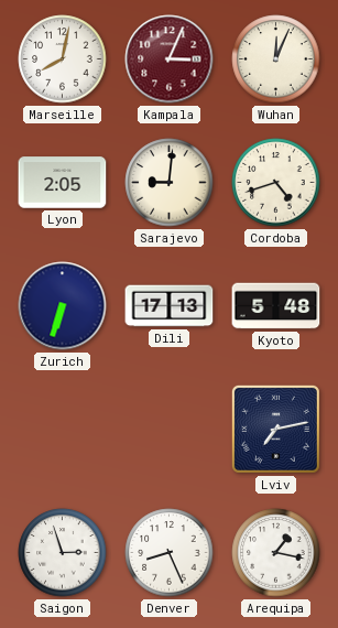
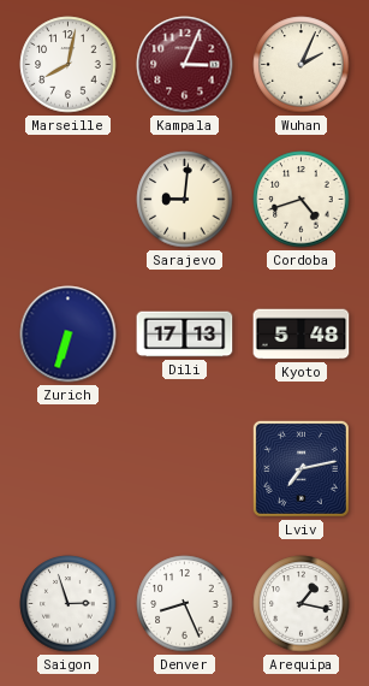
Wuhan: 12:04 -> 2:04 (302, 65)
Lyon: 2:05 -> none (63, 183)
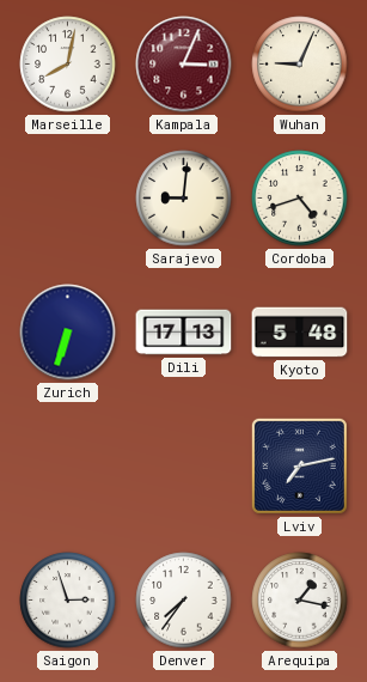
Wuhan: 2:04 -> 9:04 (300, 65)
Denver: 8:26 -> 7:36 (184, 601)
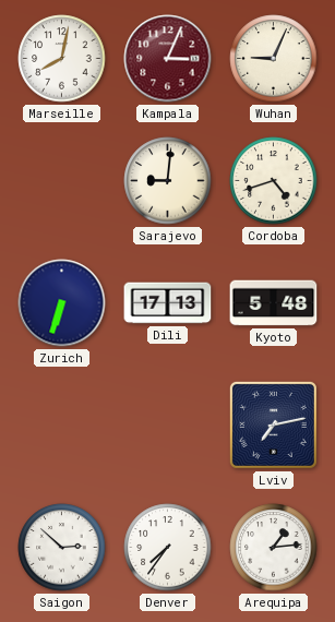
Saigon: 2:57 -> 2:52 (62, 548)
Arequipa: 1:17 -> 1:14 (274, 548)
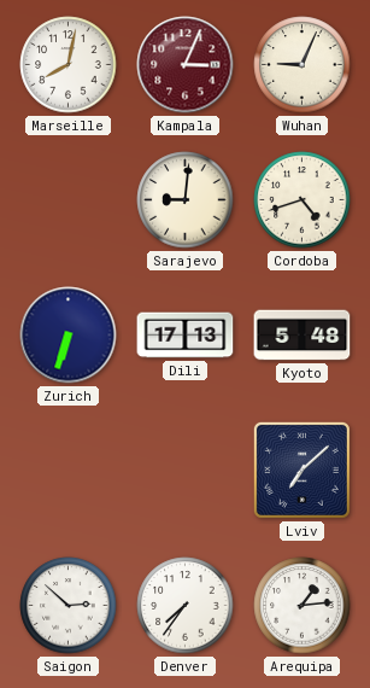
Lviv: 7:13 -> 7:08 (301, 470)
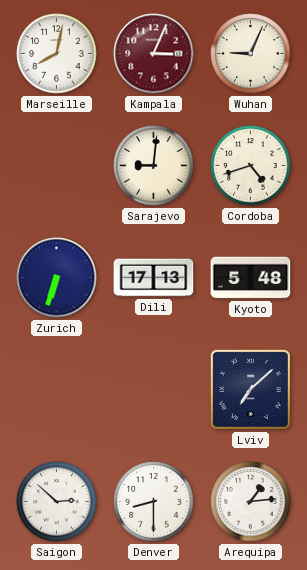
Denver: 7:36 -> 8:30 (154, 502)
